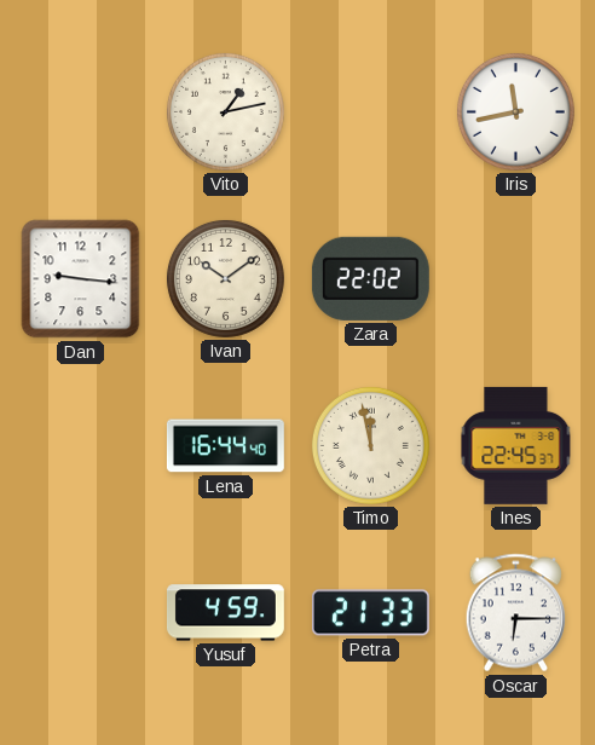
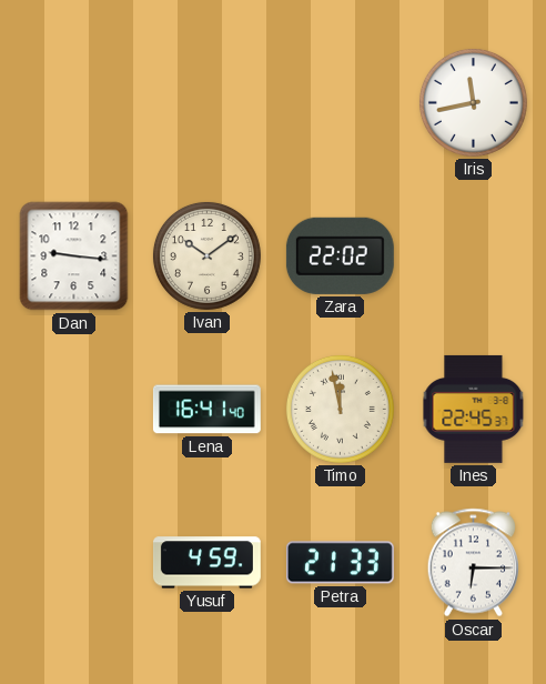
Vito: 1:13 -> none (225, 111)
Lena: 16:44 -> 16:41 (206, 410)
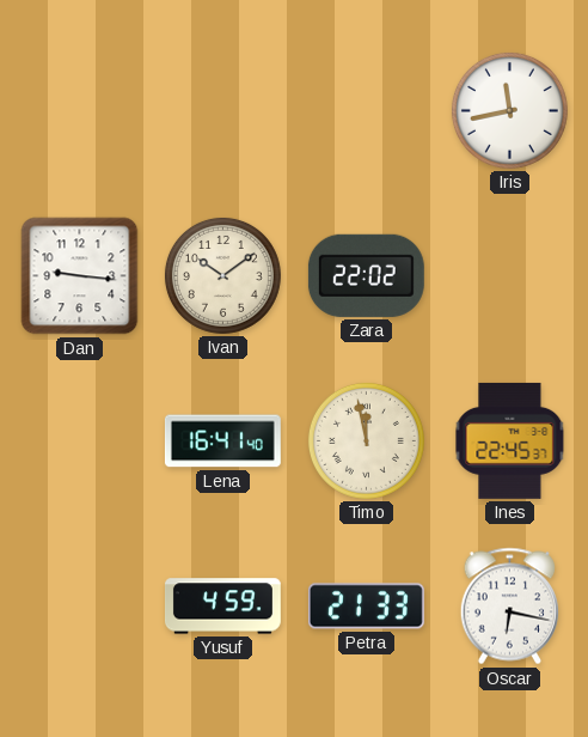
Oscar: 6:15 -> 6:17 (509, 607)
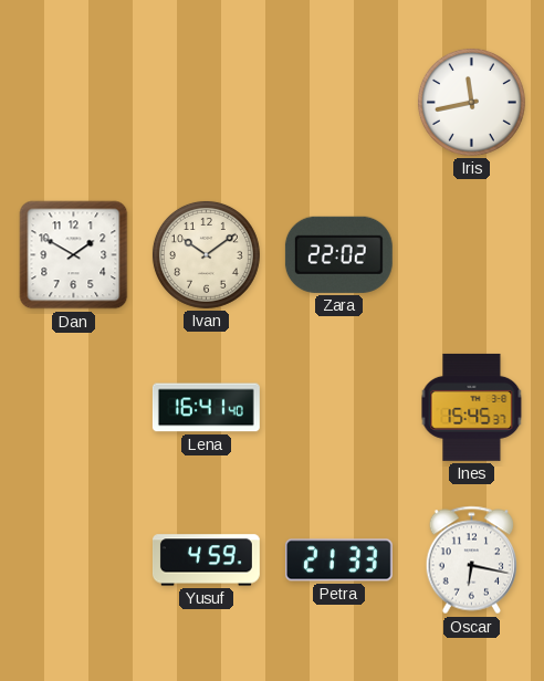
Dan: 9:16 -> 1:50 (74, 255)
Timo: 11:58 -> none (366, 440)
Ines: 22:45 -> 15:45 (472, 407)
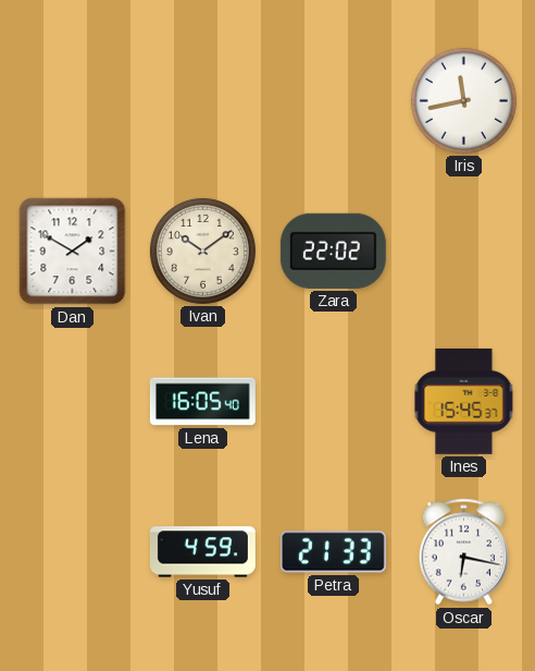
Lena: 16:41 -> 16:05 (202, 402)
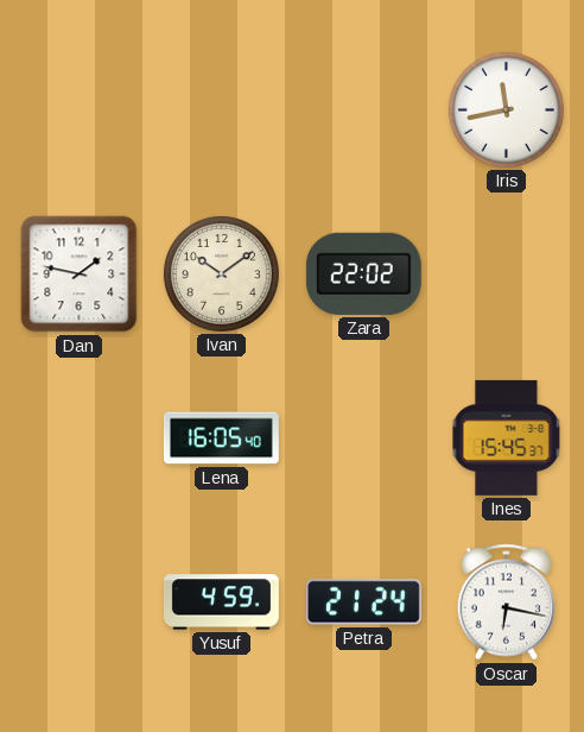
Dan: 1:50 -> 1:47 (80, 274)
Petra: 21:33 -> 21:24 (363, 602)
